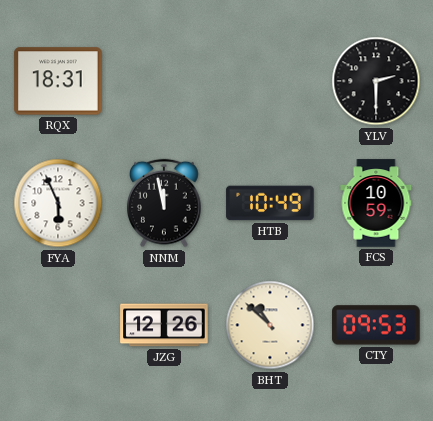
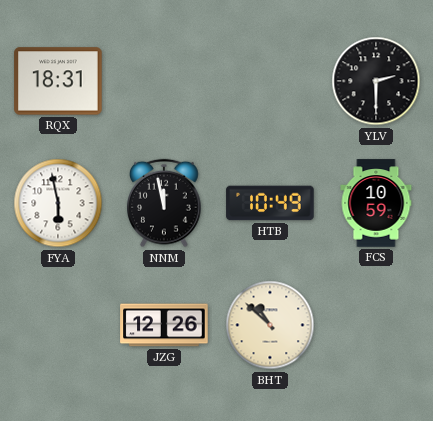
FYA: 5:56 -> 5:58 (58, 203)
CTY: 09:53 -> none (376, 325)
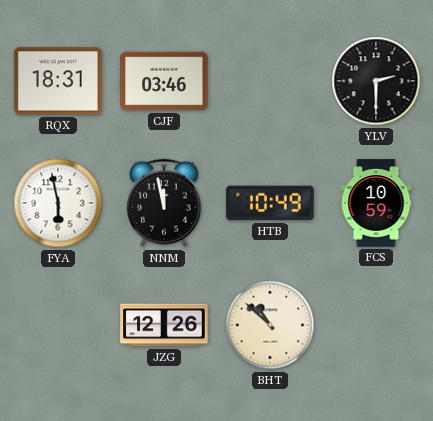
CJF: none -> 03:46 (164, 81)
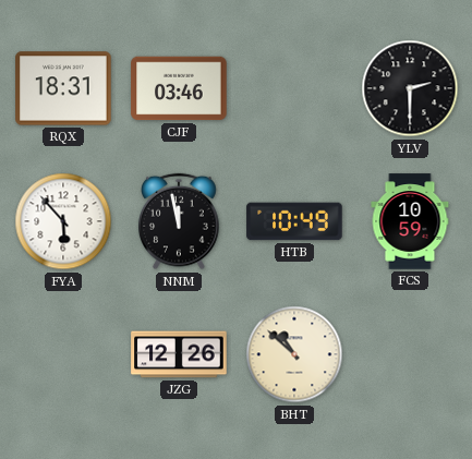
FYA: 5:58 -> 5:53 (63, 221)
